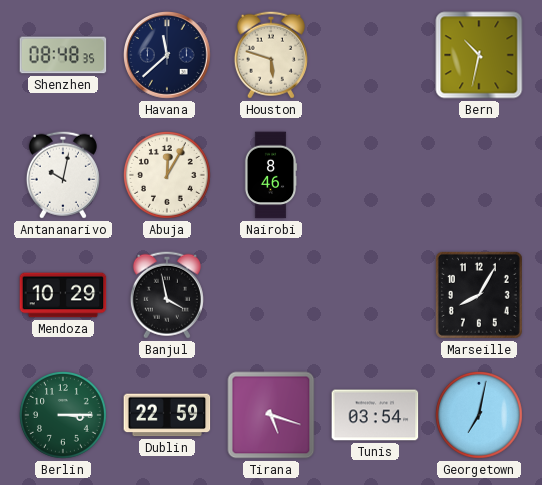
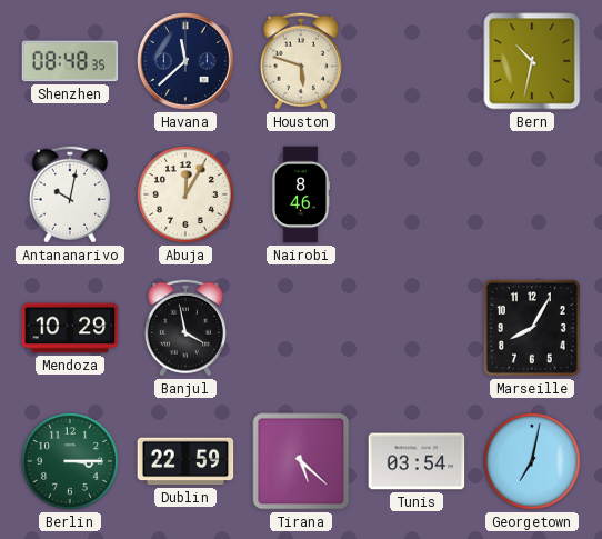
Tirana: 5:18 -> 5:22 (301, 461)
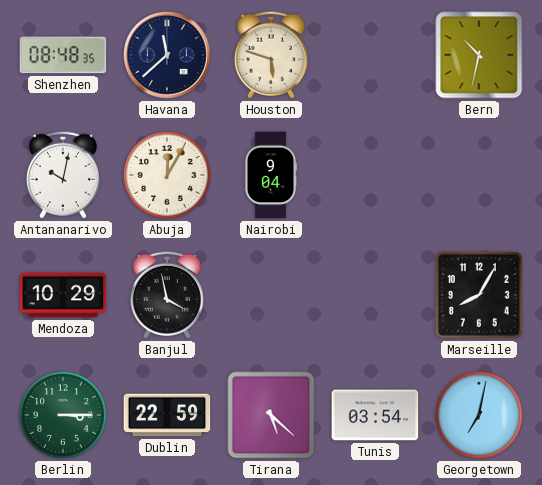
Nairobi: 8:46 -> 9:04 (271, 175)
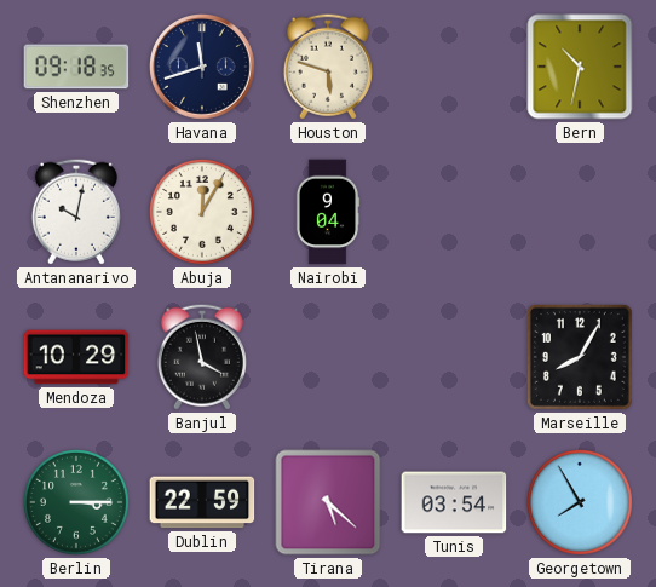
Shenzhen: 08:48 -> 09:18 (76, 67)
Havana: 11:38 -> 11:42 (202, 67)
Georgetown: 7:02 -> 7:55 (581, 503)
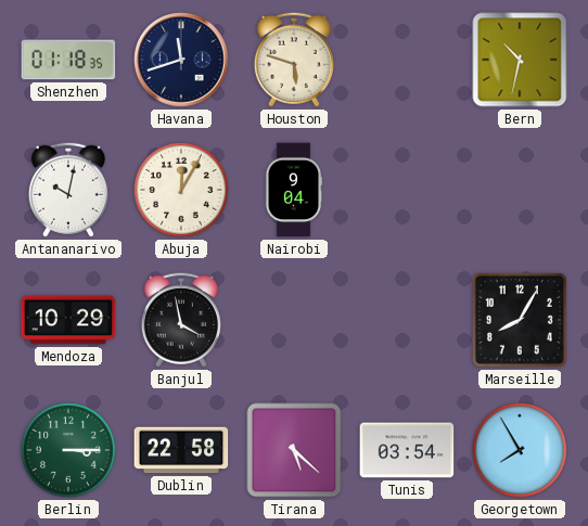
Shenzhen: 09:18 -> 01:18 (68, 60)
Dublin: 22:59 -> 22:58 (181, 450)
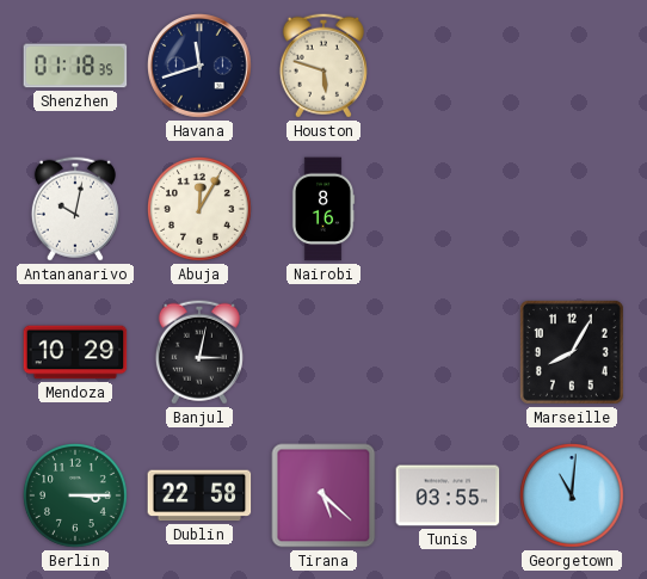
Bern: 10:32 -> none (520, 60)
Nairobi: 9:04 -> 8:16 (323, 209)
Banjul: 3:58 -> 3:02 (199, 352)
Tunis: 03:54 -> 03:55 (448, 495)
Georgetown: 7:55 -> 11:01 (573, 497)
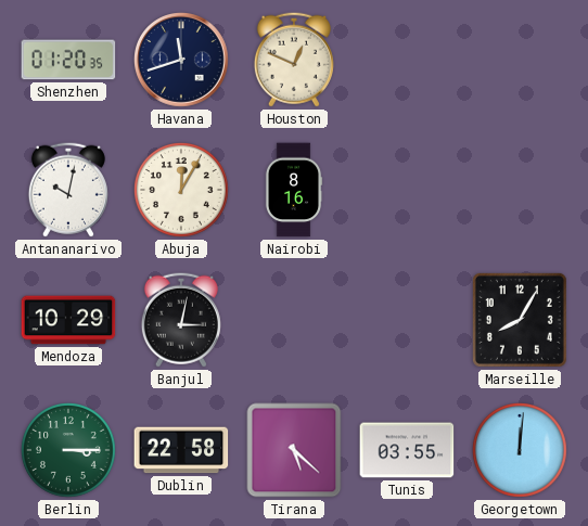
Shenzhen: 01:18 -> 01:20 (68, 60)
Houston: 5:48 -> 12:49 (294, 60)
Georgetown: 11:01 -> 12:01 (521, 451)
